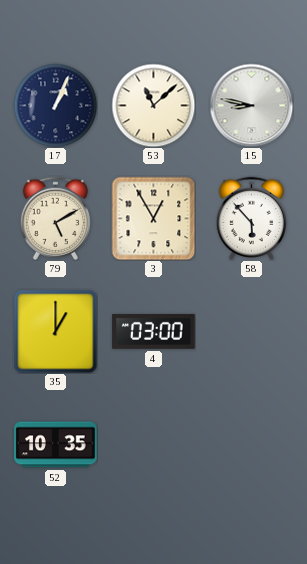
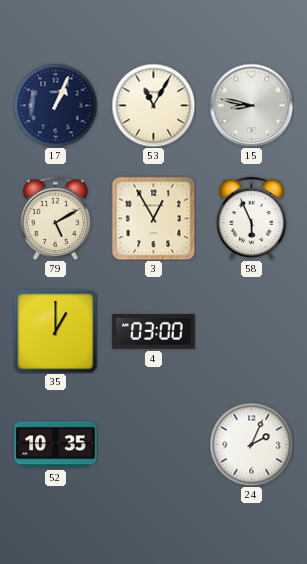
53: 11:08 -> 11:05 (153, 105)
58: 5:53 -> 5:56 (251, 218)
24: none -> 2:04 (251, 444)
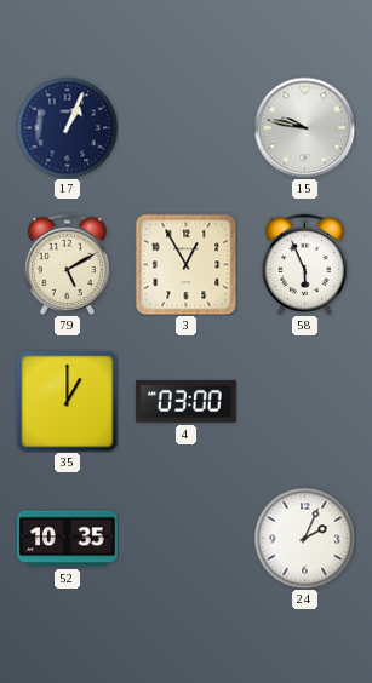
53: 11:05 -> none (153, 105)
15: 8:47 -> 9:47 (304, 127)
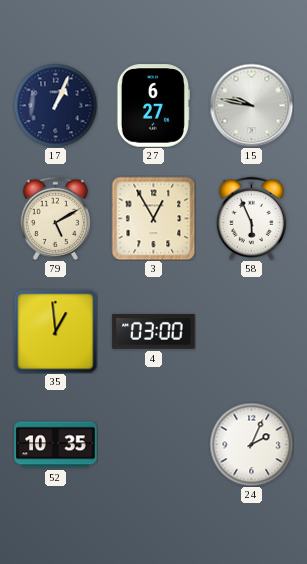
27: none -> 6:27 (153, 106)
35: 1:00 -> 12:59 (55, 331)
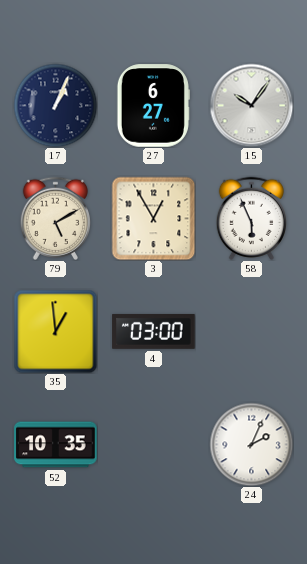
15: 9:47 -> 10:06 (251, 105)
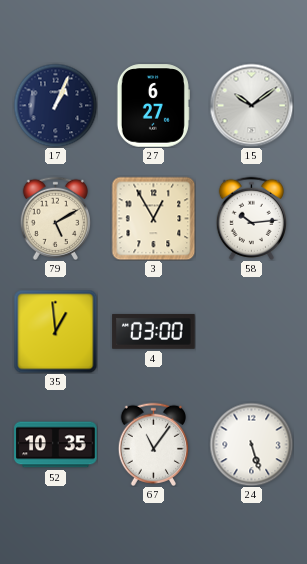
15: 10:06 -> 10:09 (251, 105)
58: 5:56 -> 10:14 (251, 218)
67: none -> 11:06 (153, 444)
24: 2:04 -> 5:27 (251, 444)
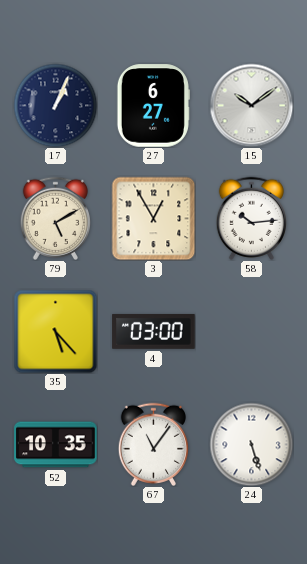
35: 12:59 -> 5:23 (55, 331)
